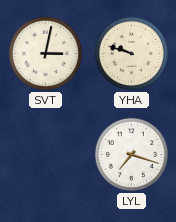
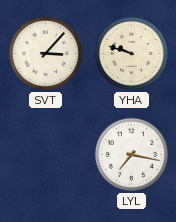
SVT: 3:02 -> 3:07 (45, 53)
LYL: 7:18 -> 7:17 (131, 154)
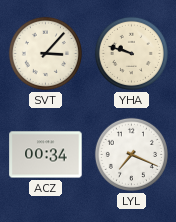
ACZ: none -> 00:34 (46, 155)
LYL: 7:17 -> 7:19 (131, 154)
